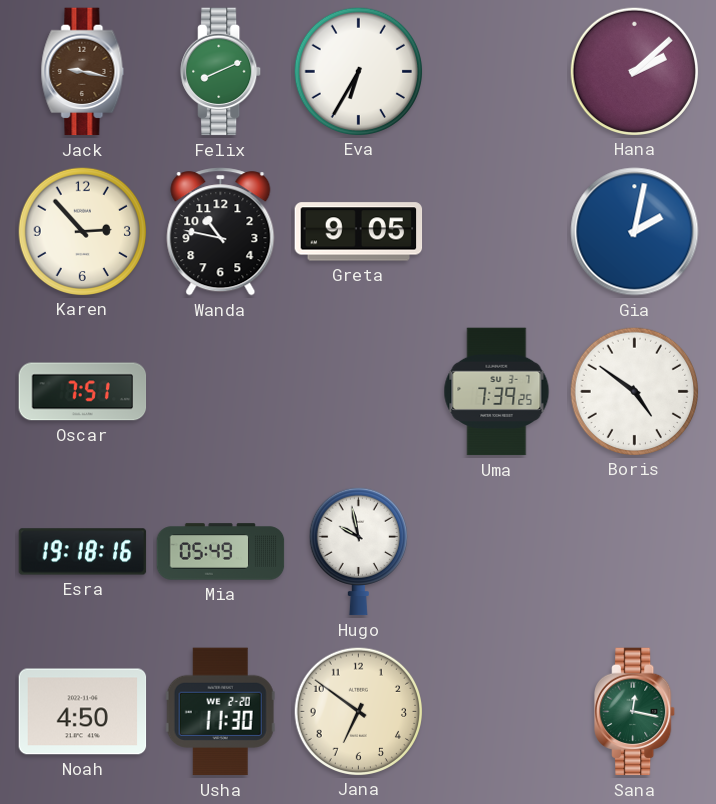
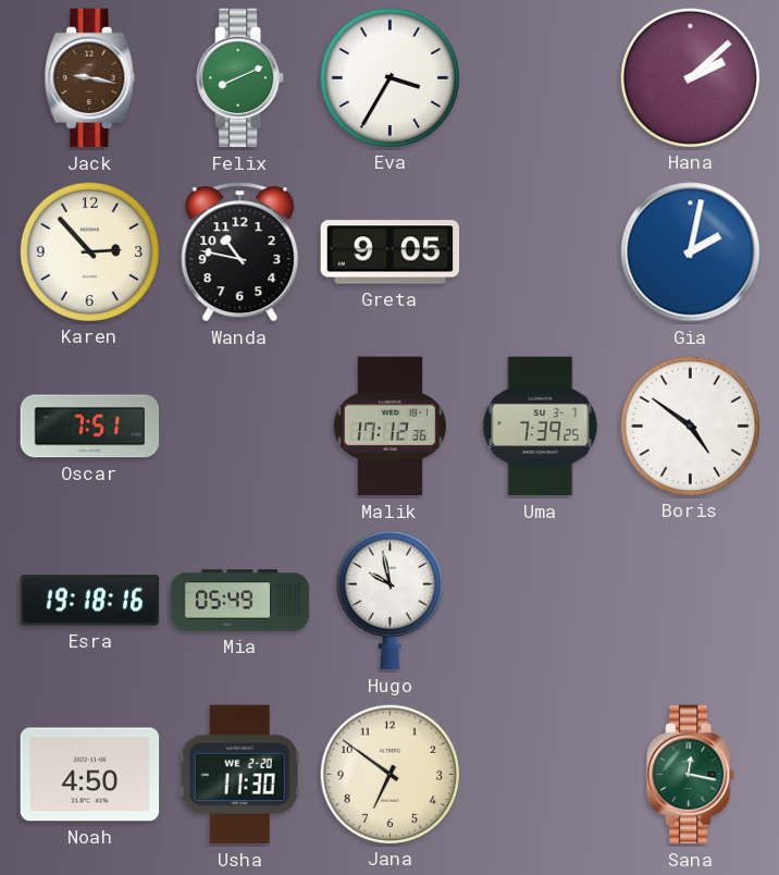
Eva: 6:35 -> 3:35 (389, 77)
Malik: none -> 17:12 (389, 427)
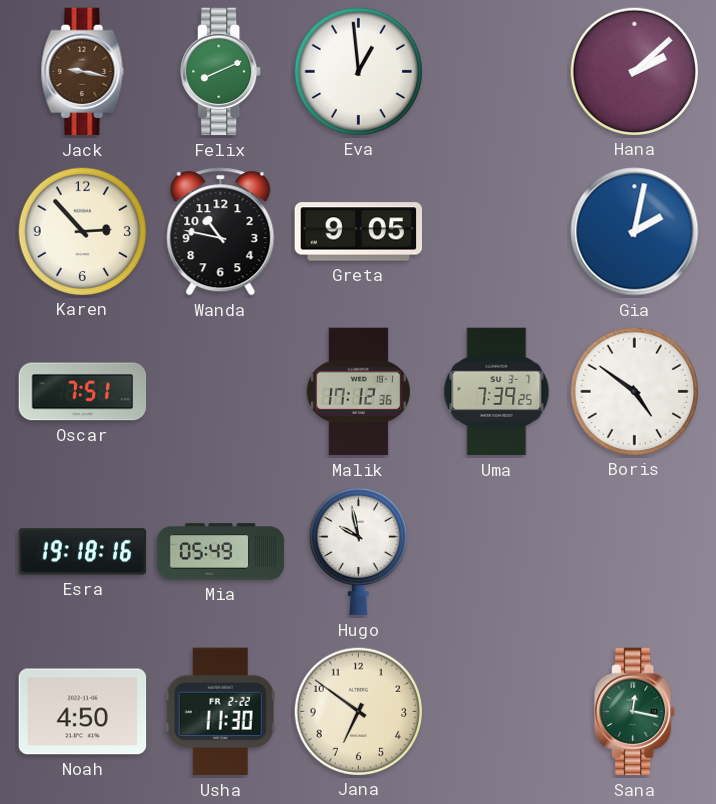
Eva: 3:35 -> 12:59 (358, 71)
Usha date: WE 2-20 -> FR 2-22 (220, 712)
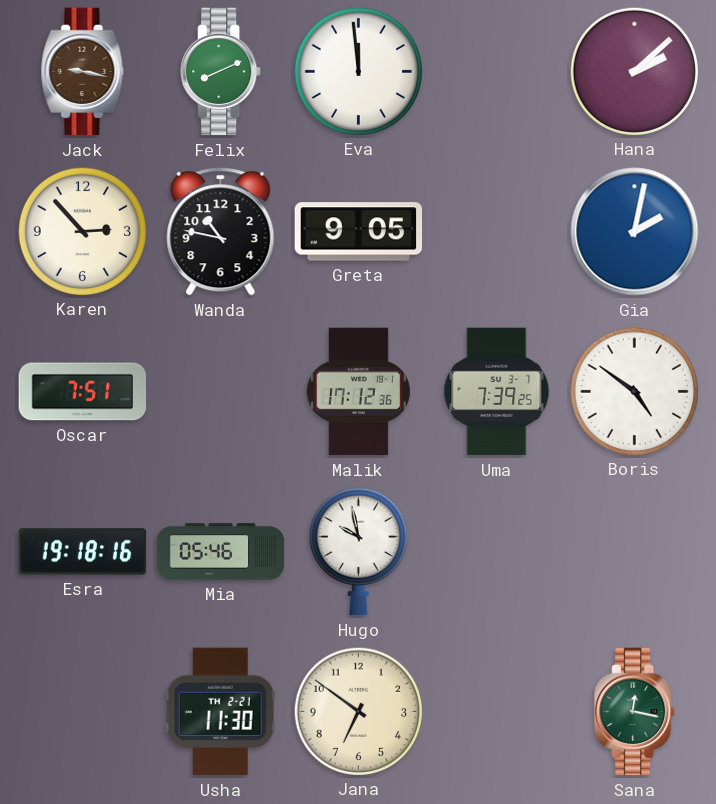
Eva: 12:59 -> 11:59 (358, 71)
Mia: 05:49 -> 05:46 (221, 552)
Noah: 4:50 -> none (83, 712)
Usha date: FR 2-22 -> TH 2-21 (220, 712)
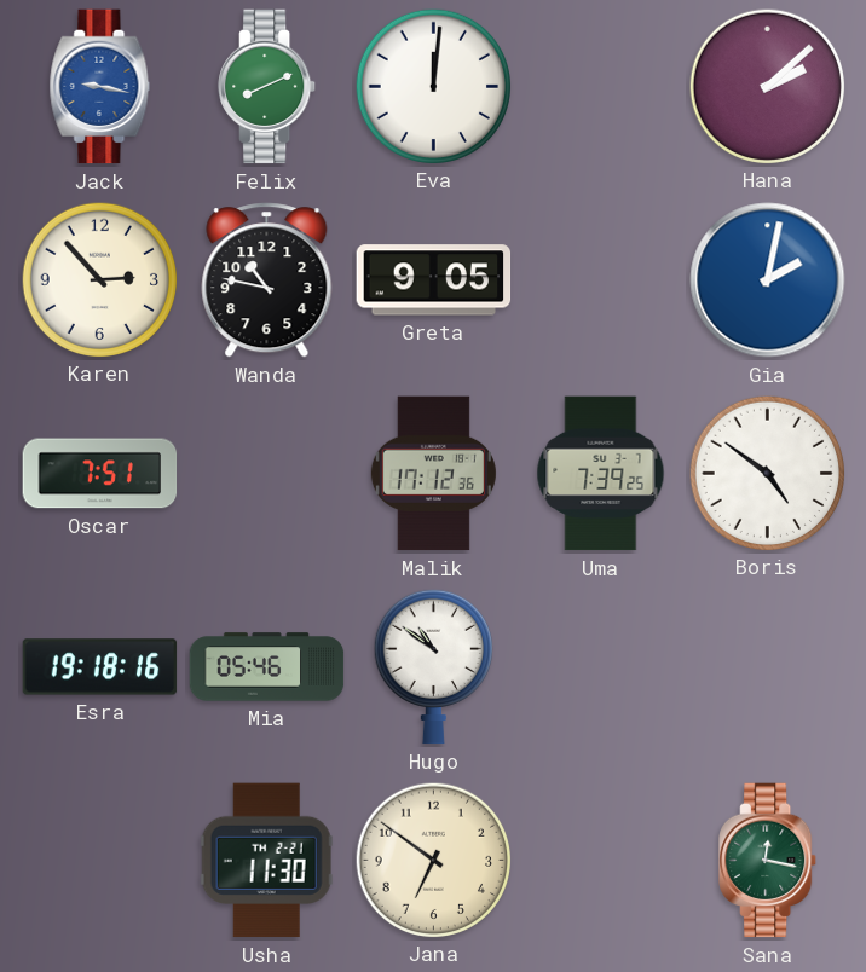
Jack dial: brown -> blue (100, 87)
Eva: 11:59 -> 12:01 (433, 86)
Hugo: 9:58 -> 10:51 (433, 666)
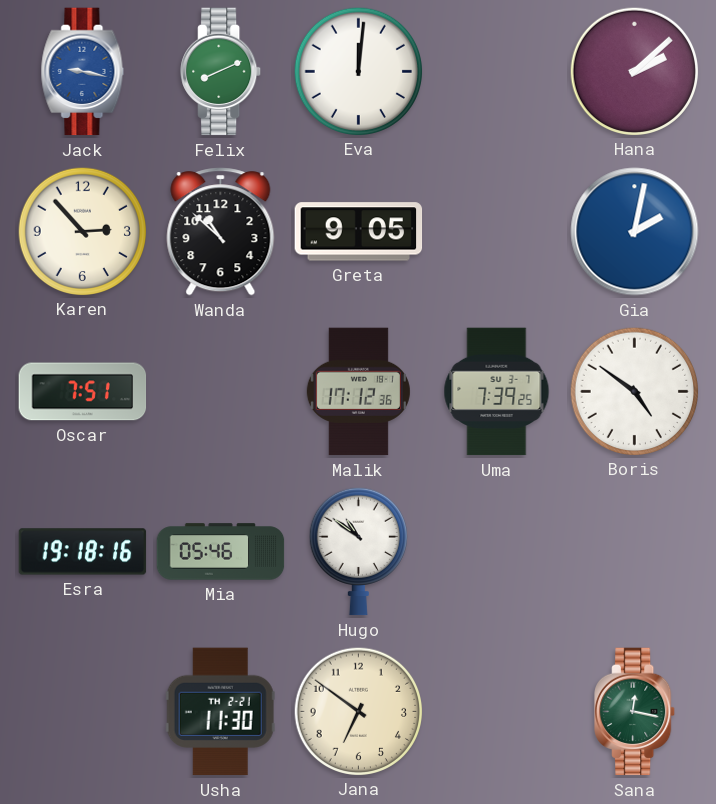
Wanda: 10:47 -> 10:52 (221, 232)
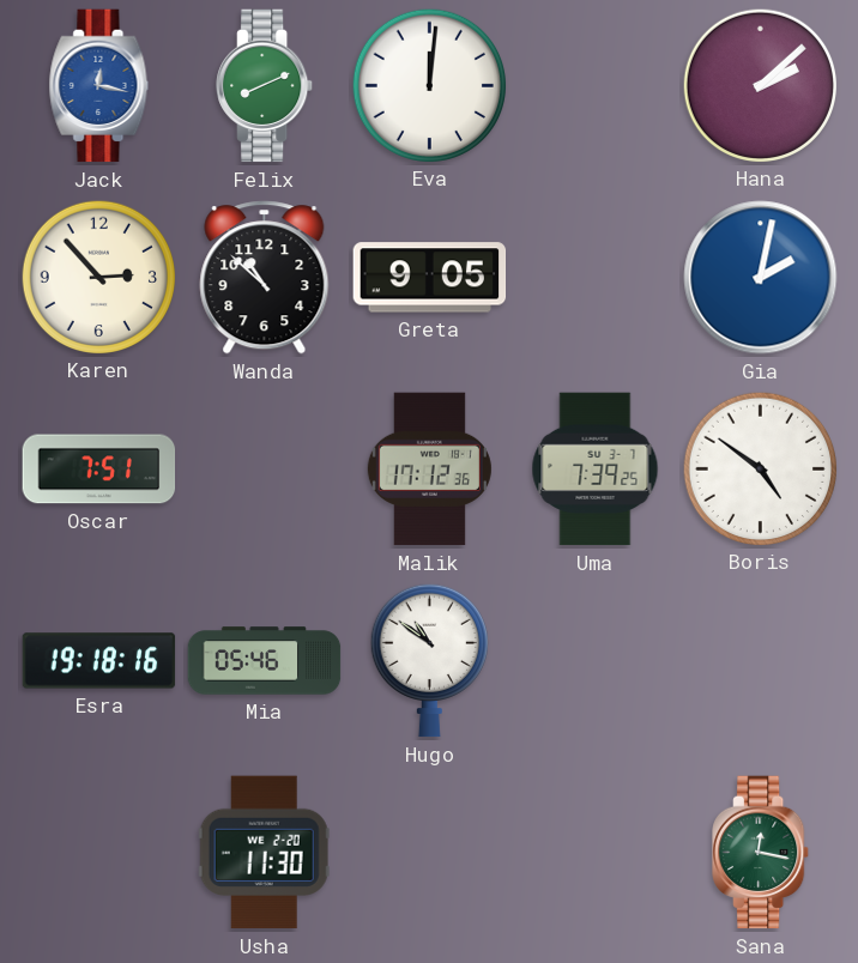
Jack: 9:17 -> 12:17 (99, 86)
Usha date: TH 2-21 -> WE 2-20 (264, 853)
Jana: 6:51 -> none (358, 711)
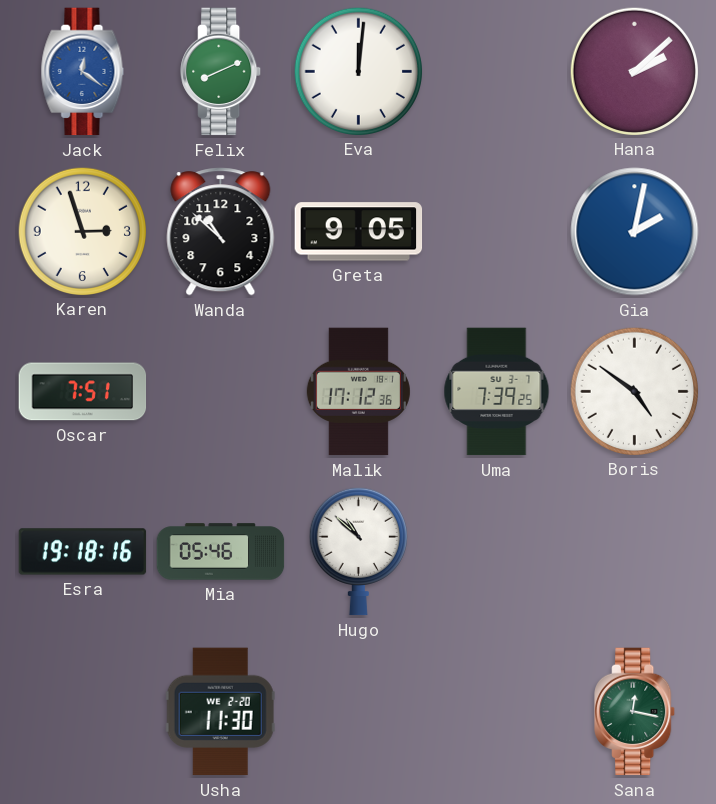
Jack: 12:17 -> 12:21 (83, 72)
Karen: 2:53 -> 2:57 (82, 231)
Hugo: 10:51 -> 10:52 (358, 551)
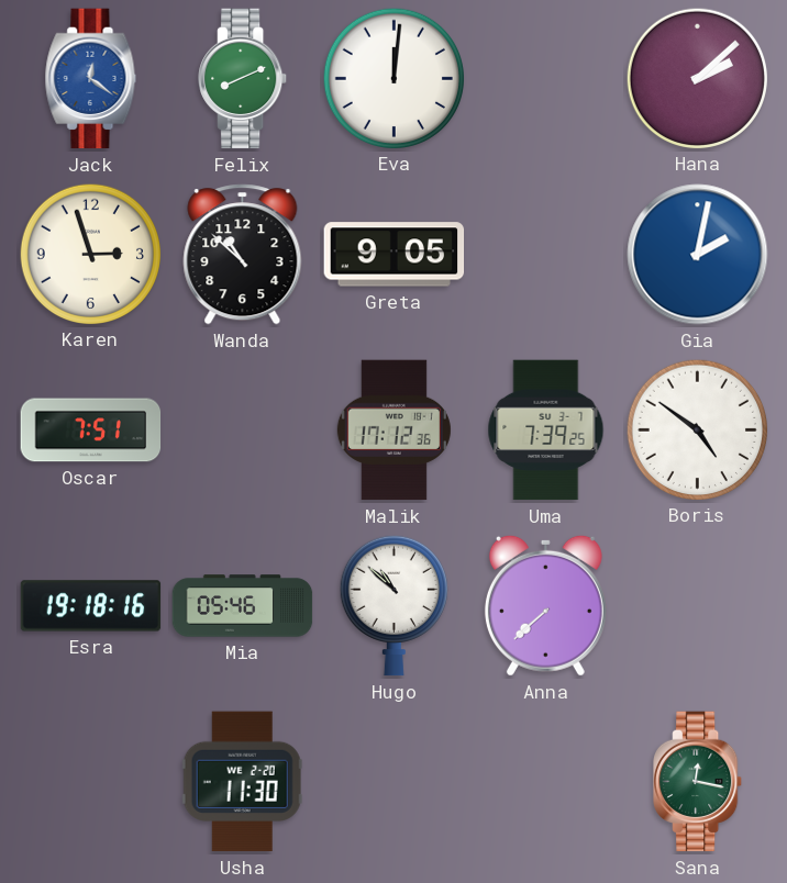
Anna: none -> 7:38 (545, 605)
